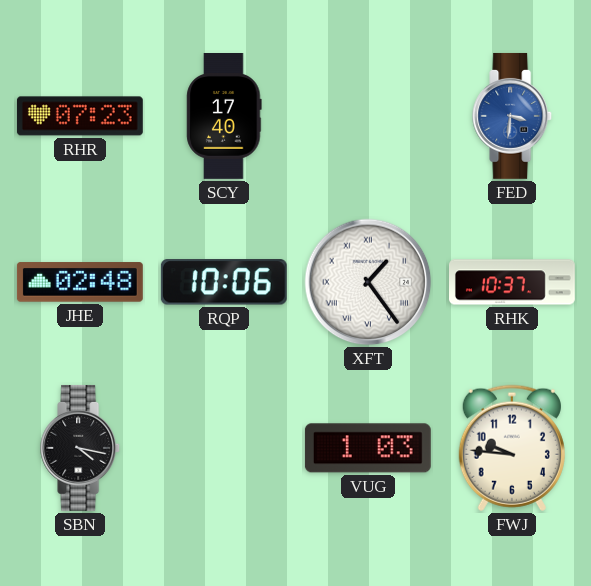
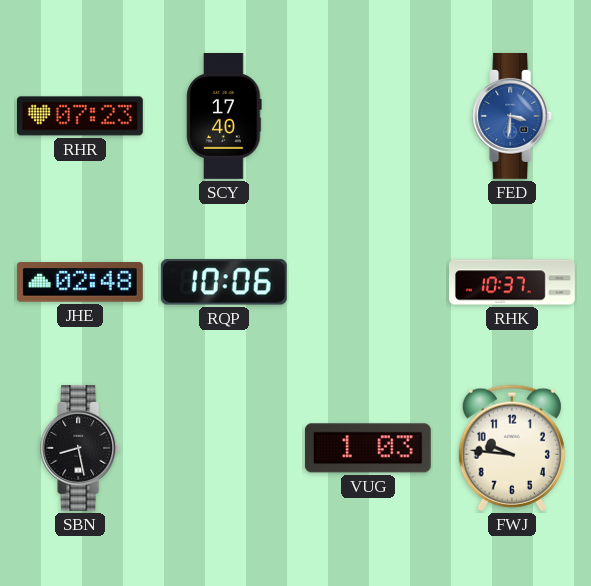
XFT: 1:24 -> none (368, 282)
SBN: 4:17 -> 8:28 (81, 448)
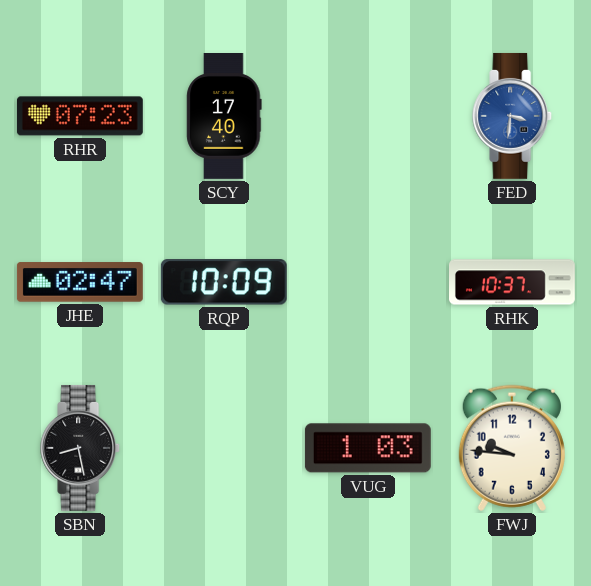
JHE: 02:48 -> 02:47 (80, 282)
RQP: 10:06 -> 10:09 (224, 282)
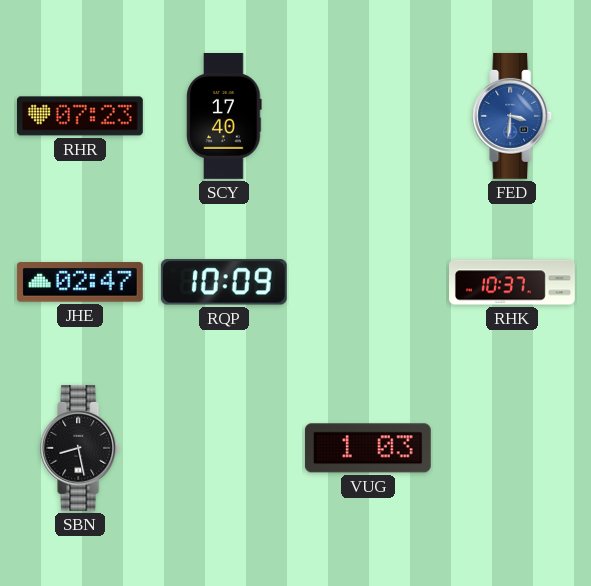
FWJ: 9:46 -> none (512, 448)
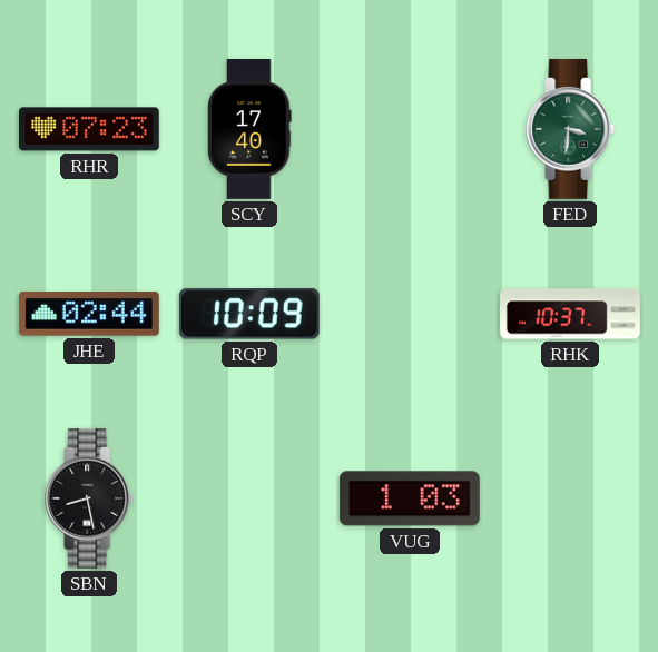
FED dial: blue -> green (571, 129)
JHE: 02:47 -> 02:44 (89, 314)
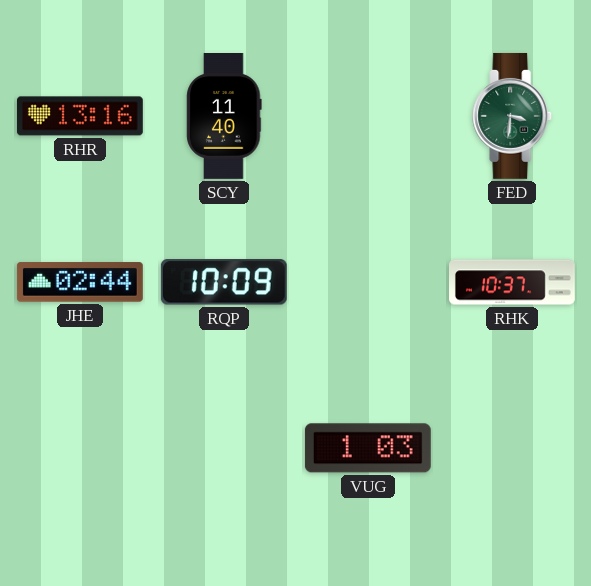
RHR: 07:23 -> 13:16 (80, 116)
SCY: 17:40 -> 11:40 (224, 117)
SBN: 8:28 -> none (90, 498)
